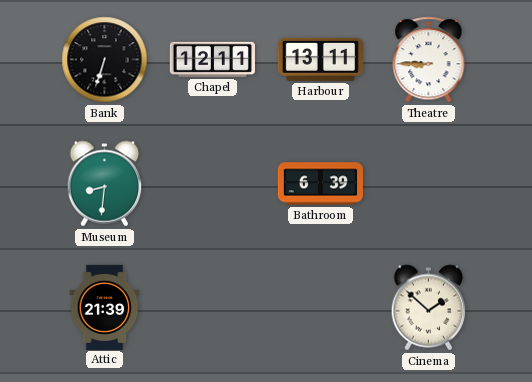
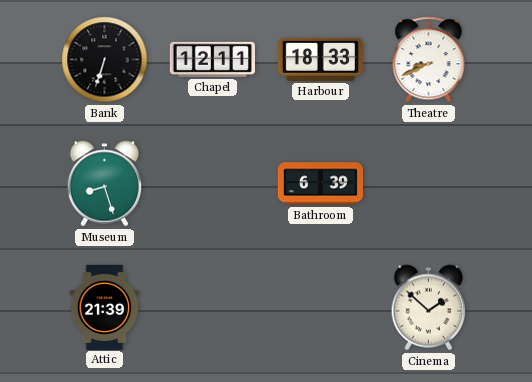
Harbour: 13:11 -> 18:33 (320, 59)
Theatre: 8:45 -> 8:41 (429, 60)
Museum: 8:31 -> 8:27 (105, 184)
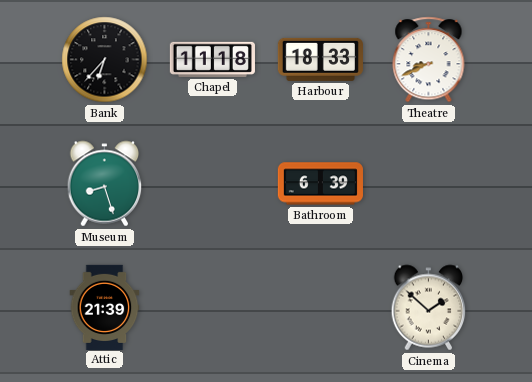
Bank: 6:33 -> 6:37 (105, 60)
Chapel: 12:11 -> 11:18 (212, 59)
